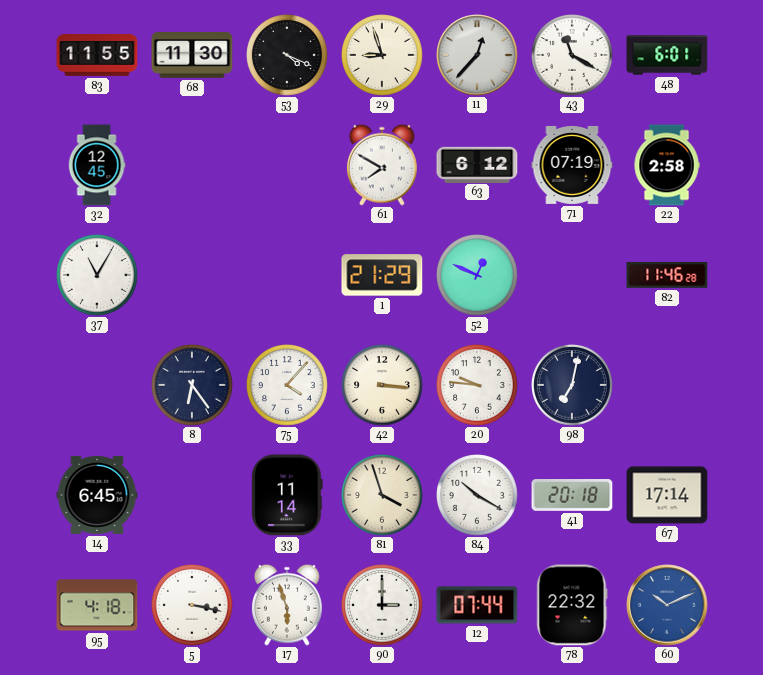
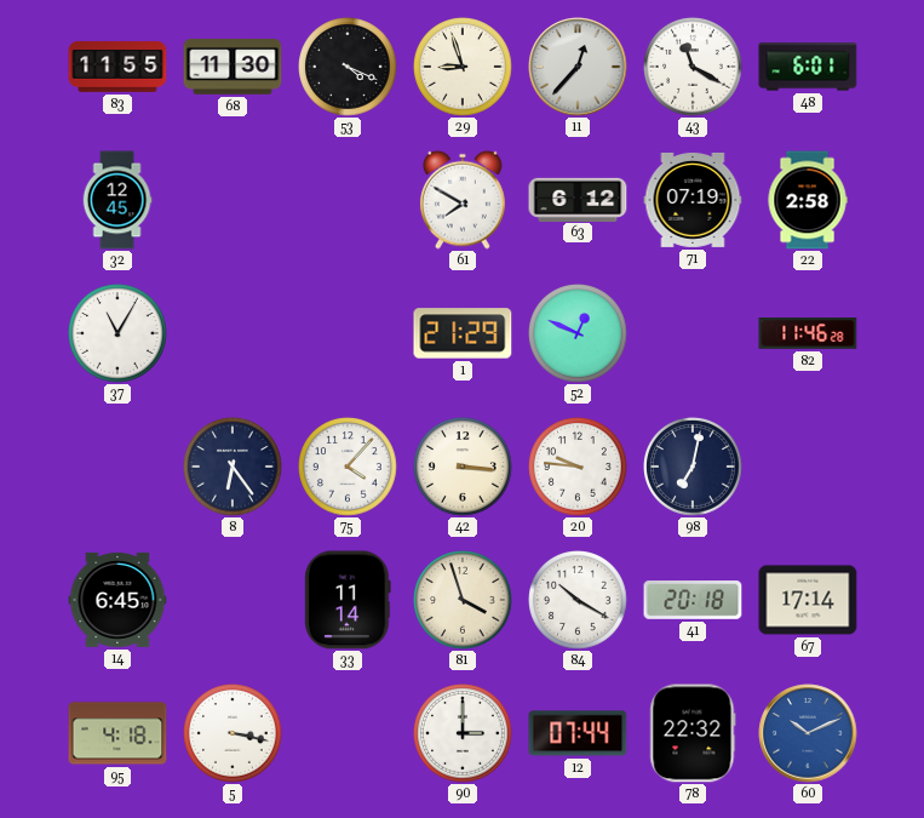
17: 5:57 -> none (287, 605)
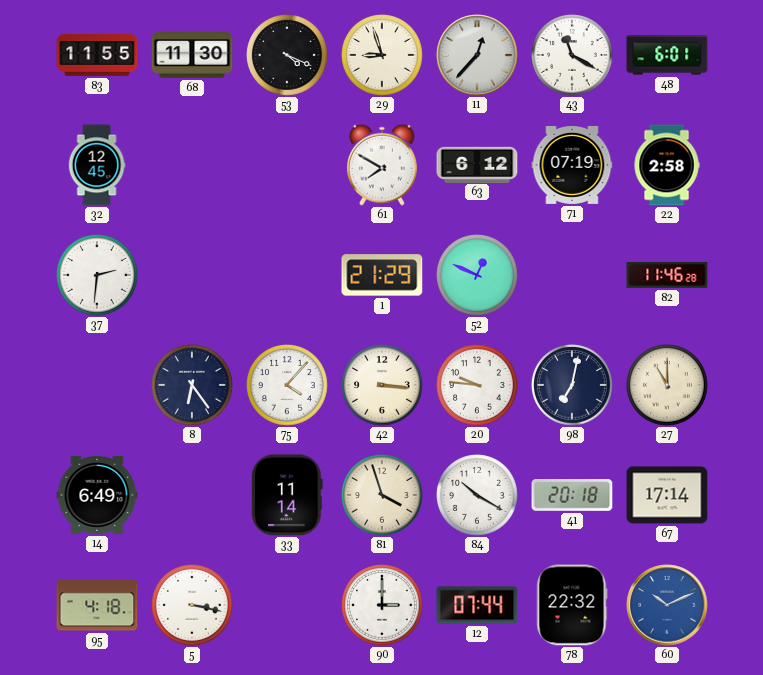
37: 11:05 -> 2:31 (98, 276)
27: none -> 11:00 (668, 386)
14: 6:45 -> 6:49 (97, 495)
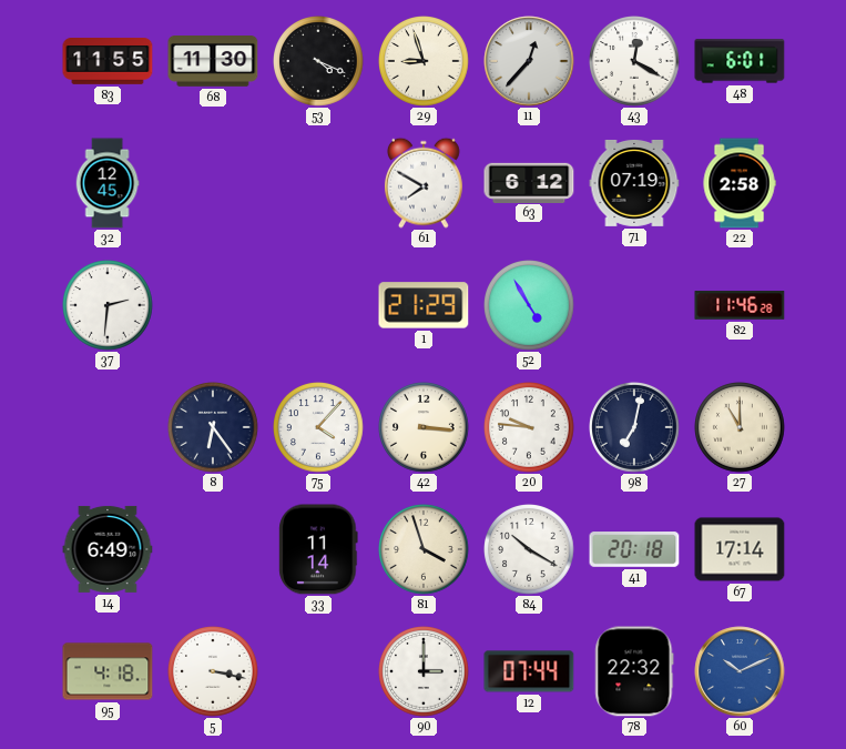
43: 11:20 -> 12:20 (635, 62)
52: 12:49 -> 4:55 (530, 306)
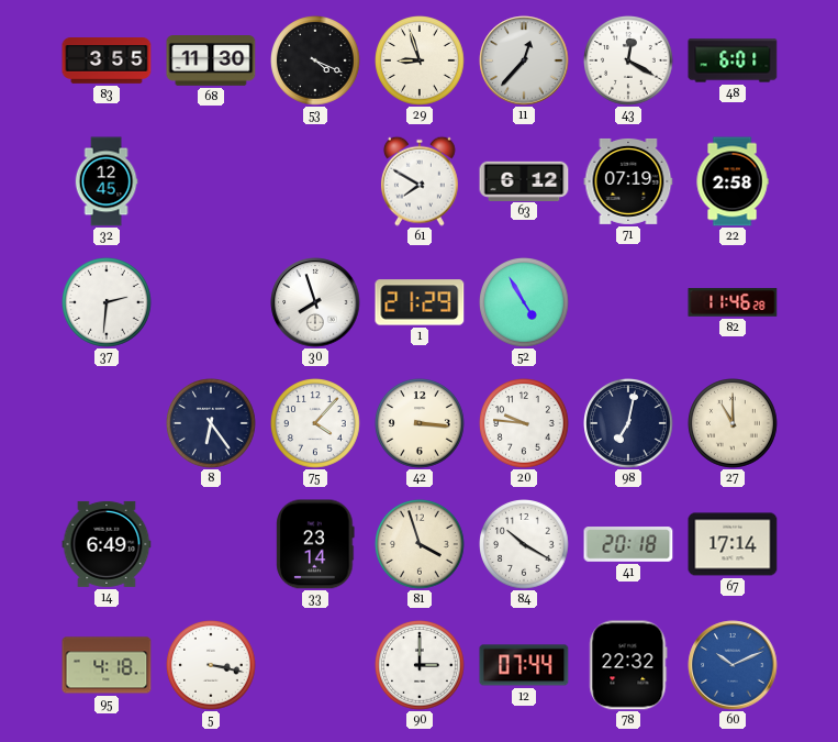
83: 11:55 -> 3:55 (107, 62)
30: none -> 7:57 (315, 302)
33: 11:14 -> 23:14 (315, 544)
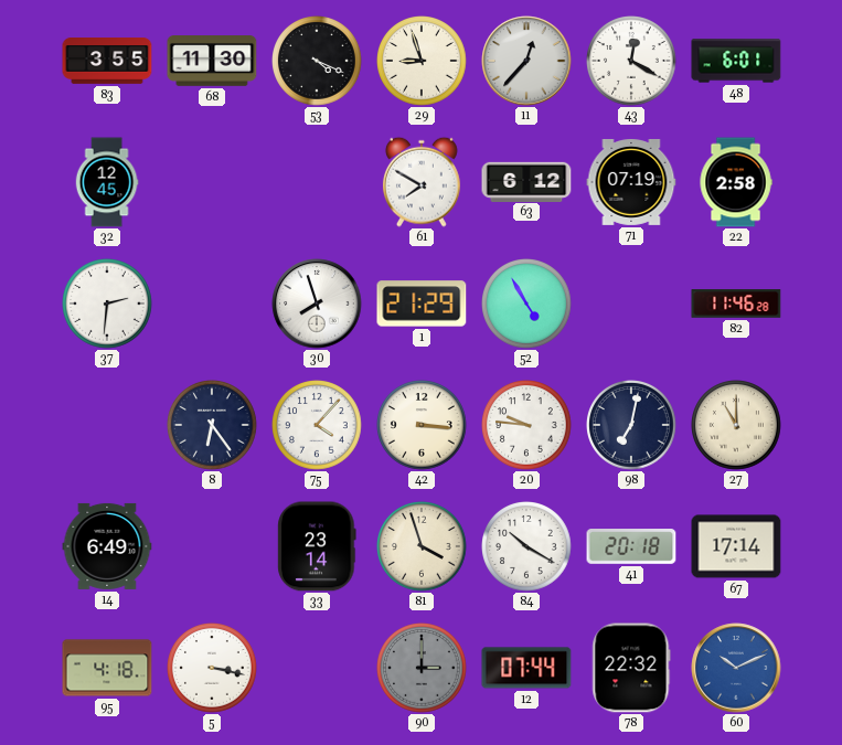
90 dial: white -> grey (423, 669)
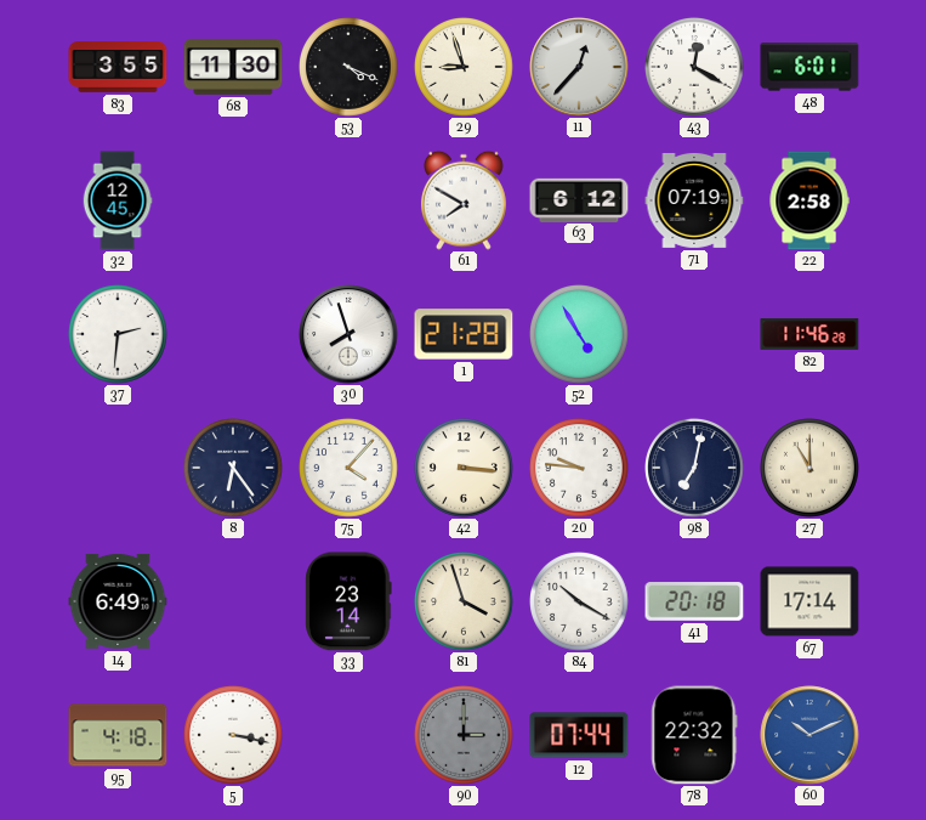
1: 21:29 -> 21:28 (464, 334)
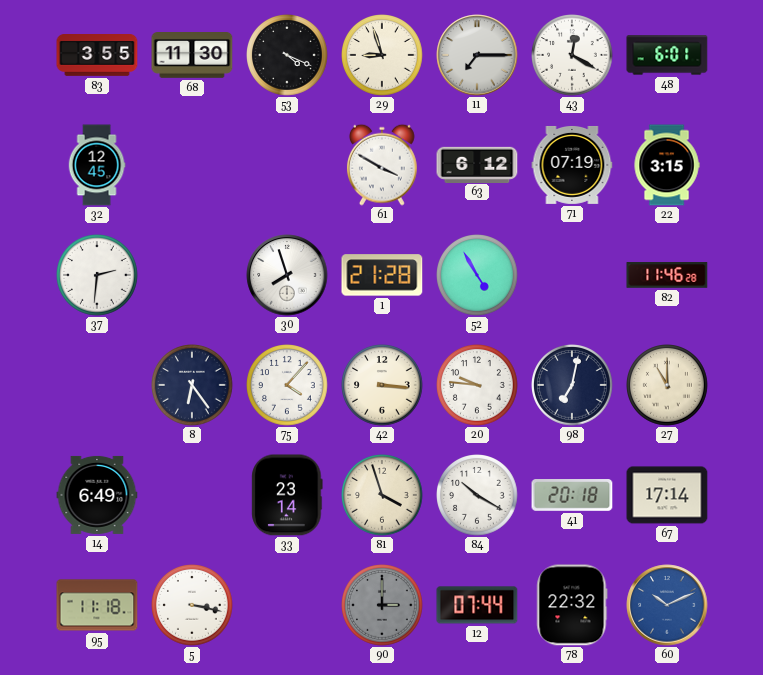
11: 12:37 -> 7:15 (477, 55)
61: 7:50 -> 3:50 (382, 165)
22: 2:58 -> 3:15 (667, 165)
95: 4:18 -> 11:18 (97, 605)
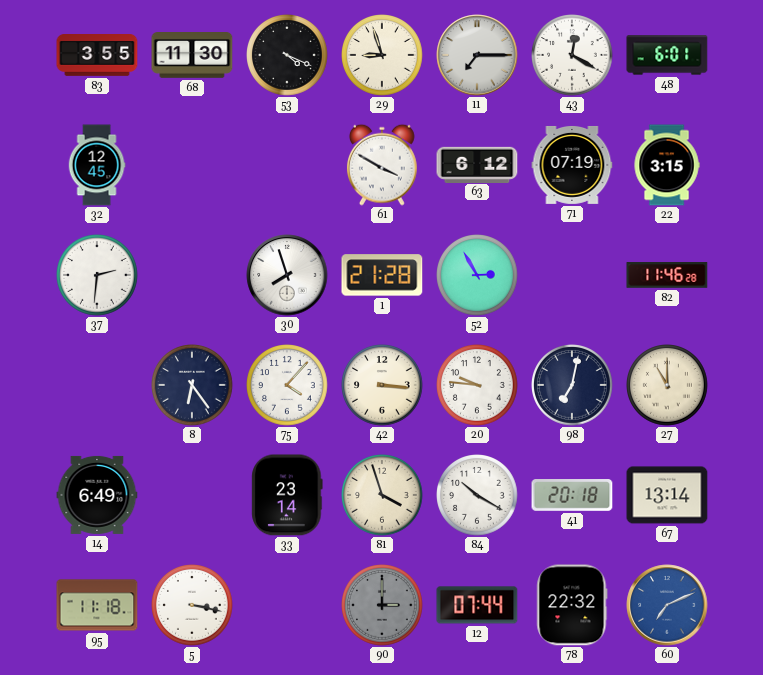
52: 4:55 -> 2:55 (478, 276)
67: 17:14 -> 13:14 (667, 495)
60: 10:11 -> 7:11 (667, 605)
